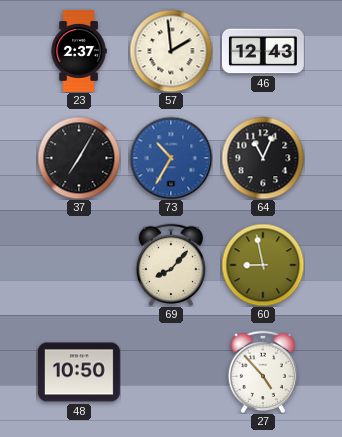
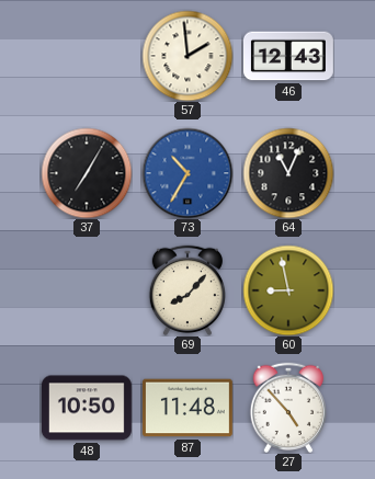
23: 2:37 -> none (79, 52)
87: none -> 11:48 (187, 408)
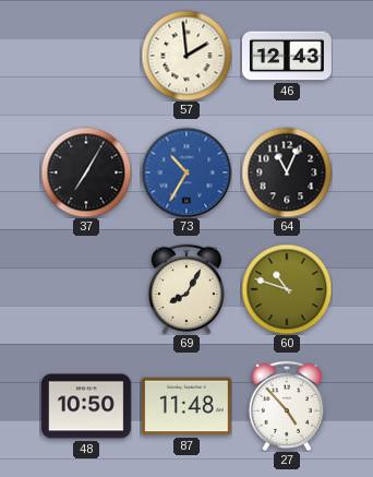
69: 8:07 -> 8:05 (185, 289)
60: 8:58 -> 10:48 (287, 289)
